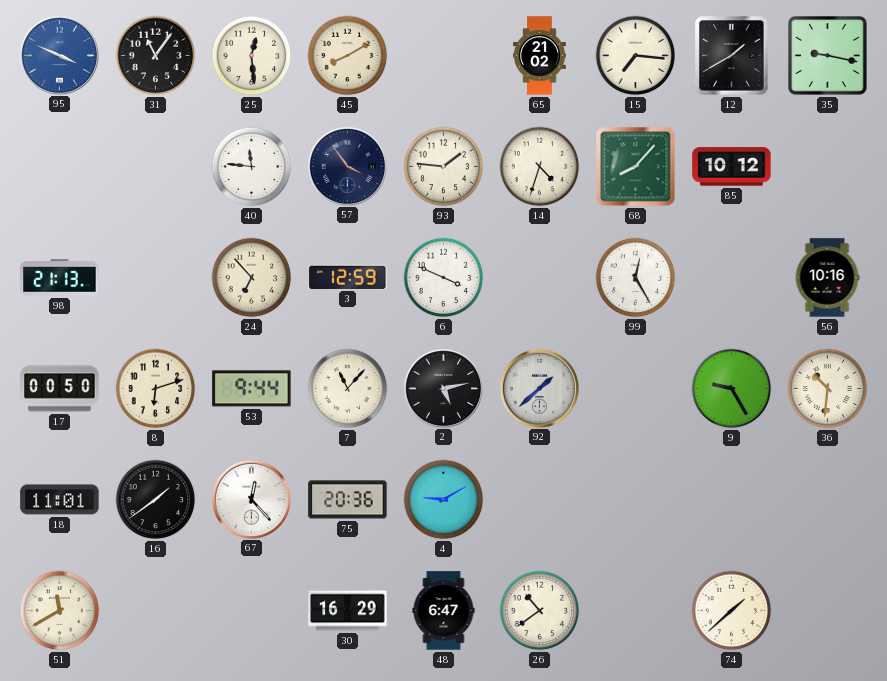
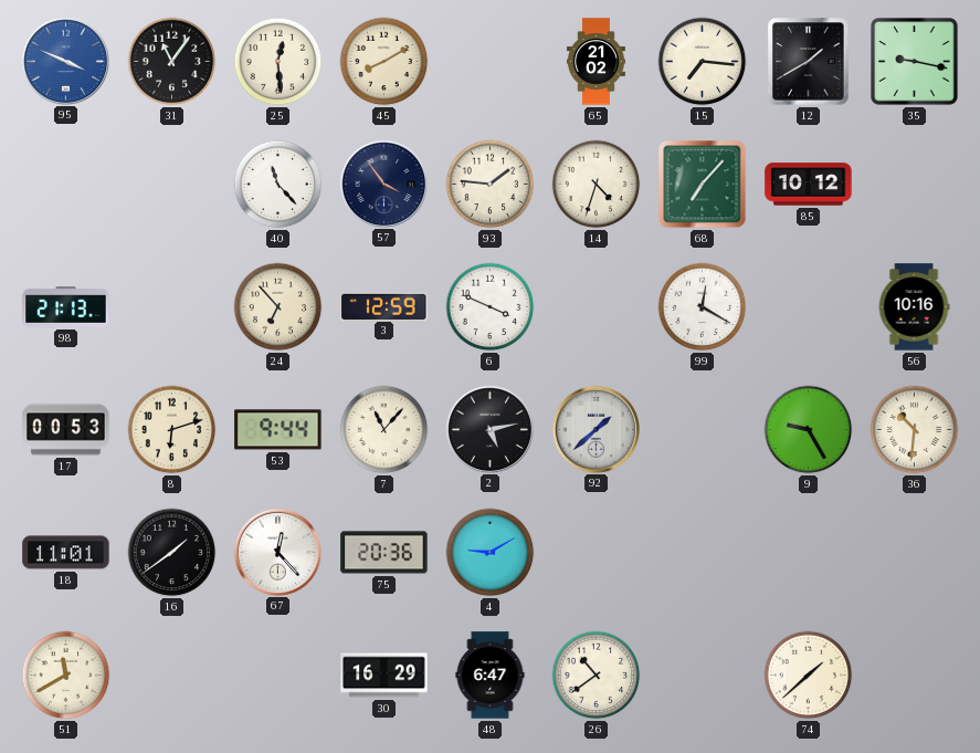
40: 11:46 -> 11:23 (278, 185)
68: 8:07 -> 7:07 (703, 185)
99: 12:25 -> 12:20 (703, 307)
17: 00:50 -> 00:53 (66, 430)
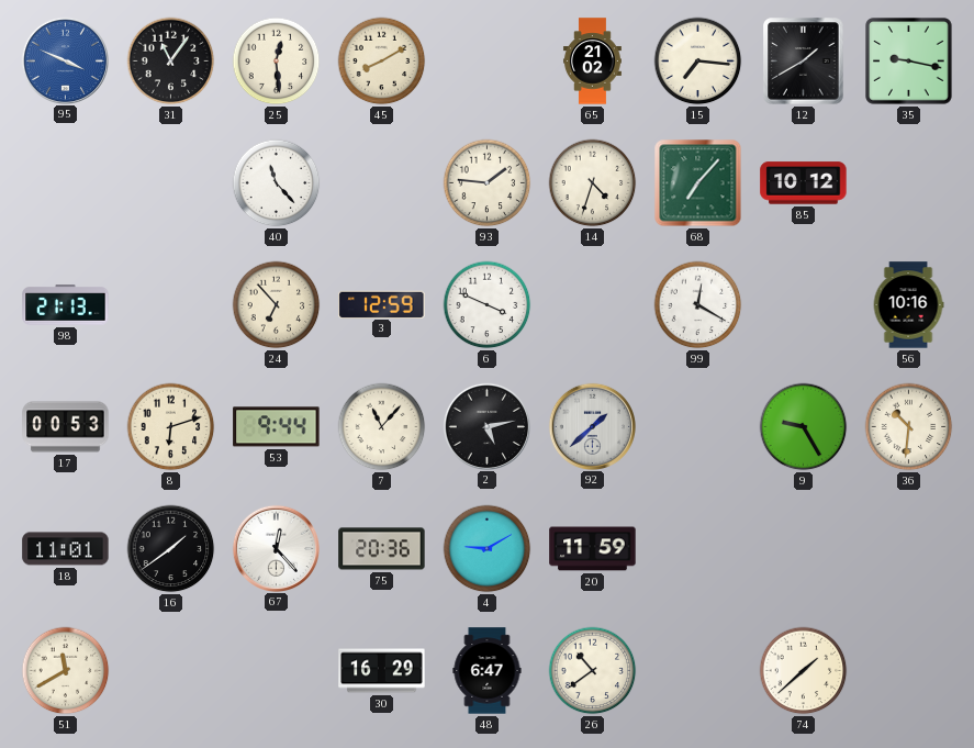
57: 3:54 -> none (383, 184)
20: none -> 11:59 (593, 549)
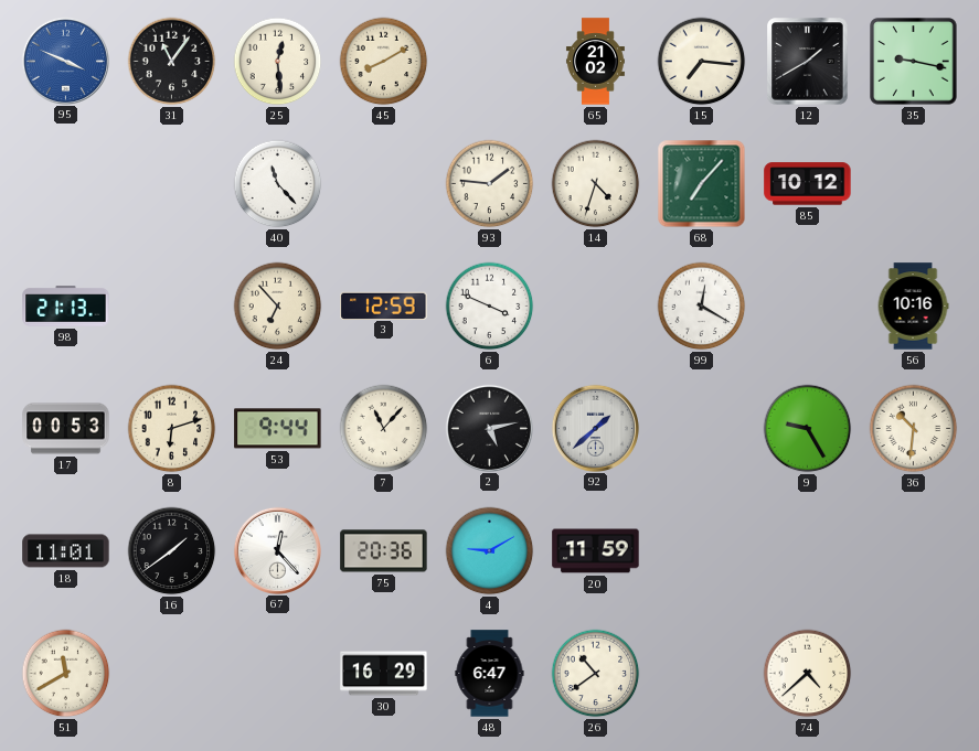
74: 1:38 -> 4:38 (808, 674)
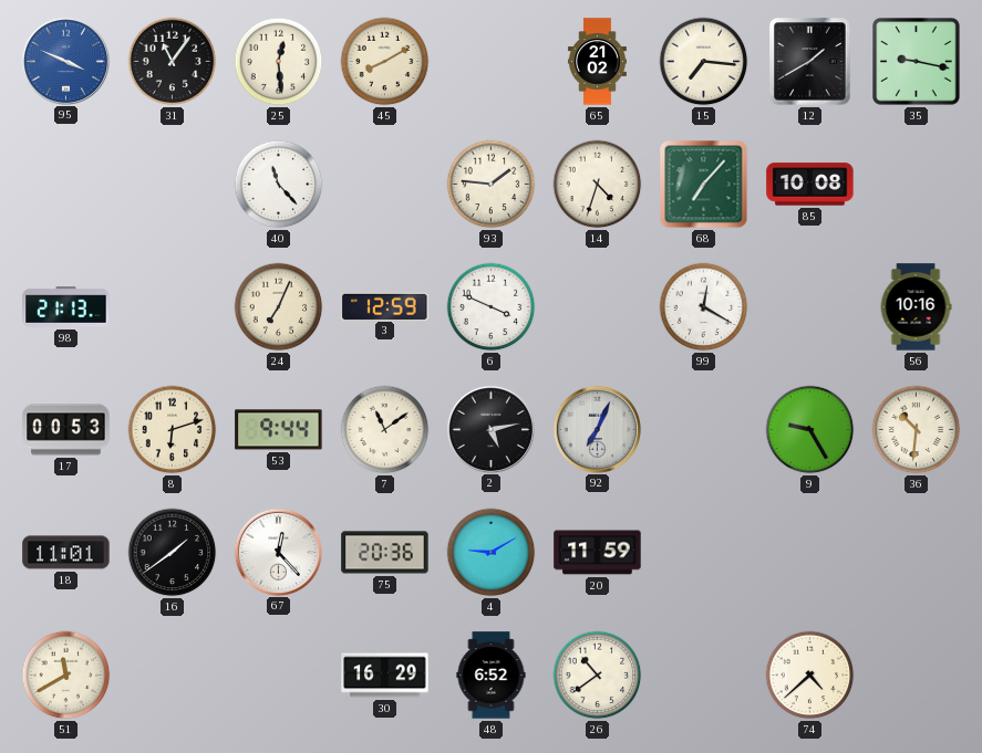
85: 10:12 -> 10:08 (810, 185)
24: 6:53 -> 7:04 (279, 307)
7: 11:07 -> 11:09 (385, 430)
92: 1:38 -> 7:04 (597, 429)
48: 6:47 -> 6:52 (492, 676)
